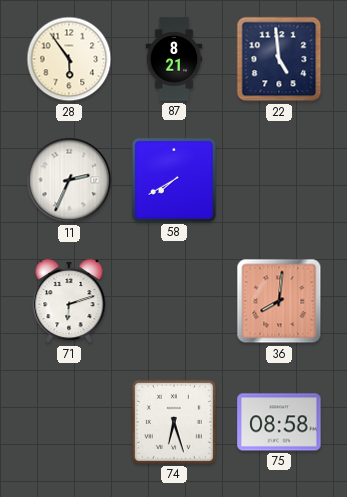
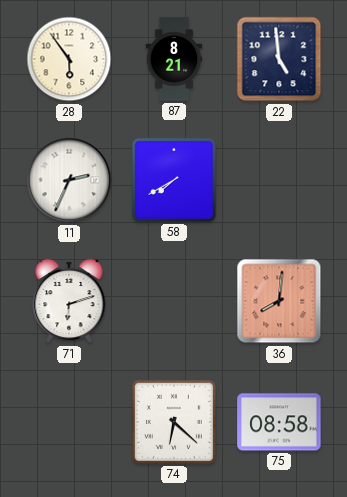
74: 6:27 -> 6:22 (174, 422)
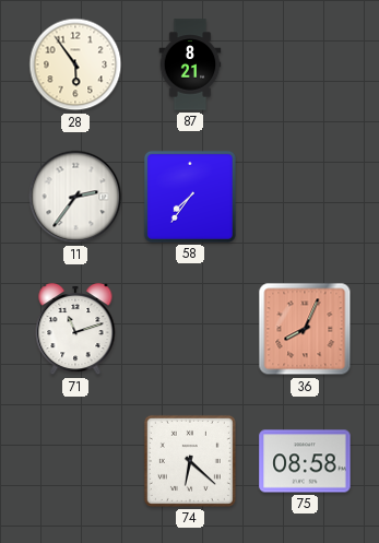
22: 4:59 -> none (279, 59)
11: 2:34 -> 2:36 (75, 197)
58: 7:40 -> 7:36 (190, 197)
71: 6:12 -> 11:12 (75, 329)
36: 8:01 -> 8:04 (305, 329)
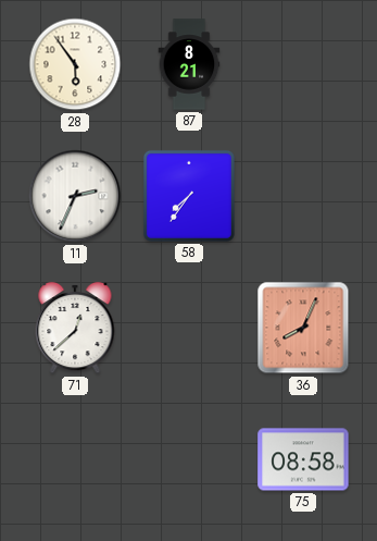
11: 2:36 -> 2:34 (75, 196)
71: 11:12 -> 12:38 (75, 328)
74: 6:22 -> none (190, 461)
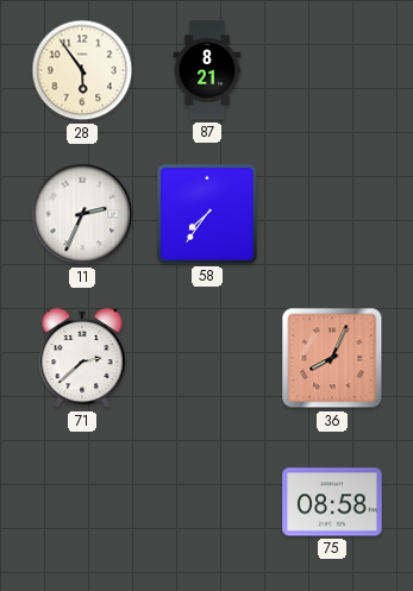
71: 12:38 -> 2:38 (82, 358)
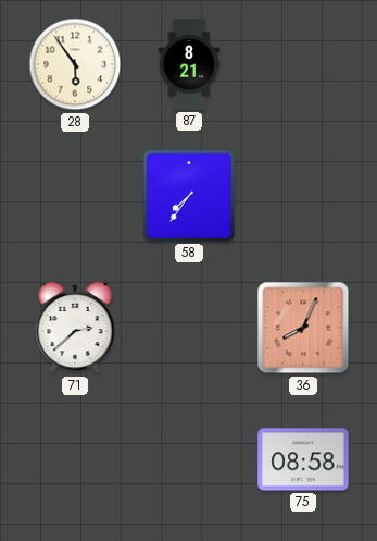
11: 2:34 -> none (82, 214)
